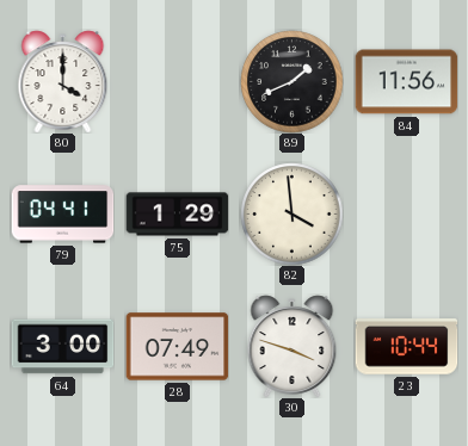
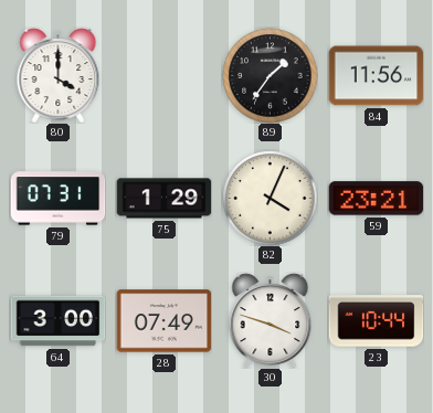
89: 1:41 -> 1:36 (270, 75)
79: 04:41 -> 07:31 (57, 199)
82: 3:59 -> 4:04 (270, 198)
59: none -> 23:21 (376, 199)
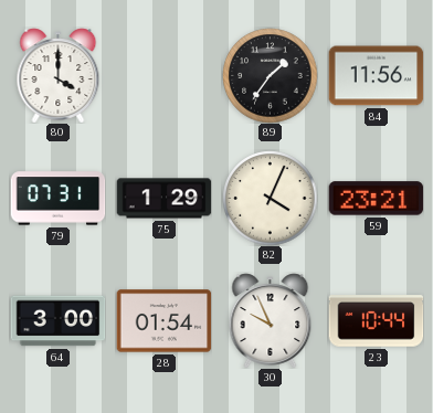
28: 07:49 -> 01:54 (163, 321)
30: 3:48 -> 9:56 (271, 320)
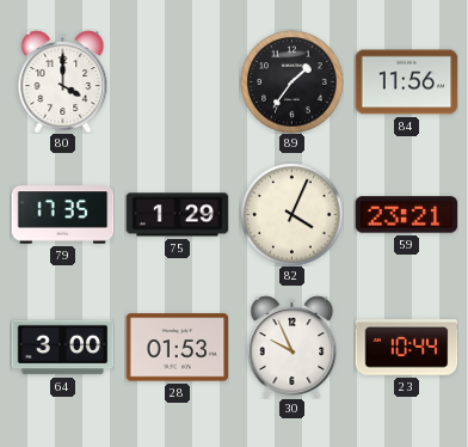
79: 07:31 -> 17:35 (62, 215)
28: 01:54 -> 01:53 (177, 348)
